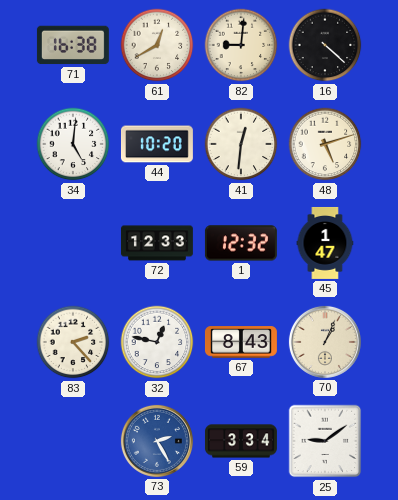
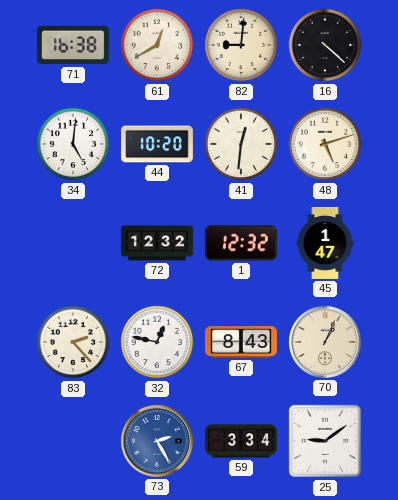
72: 12:33 -> 12:32 (157, 243)
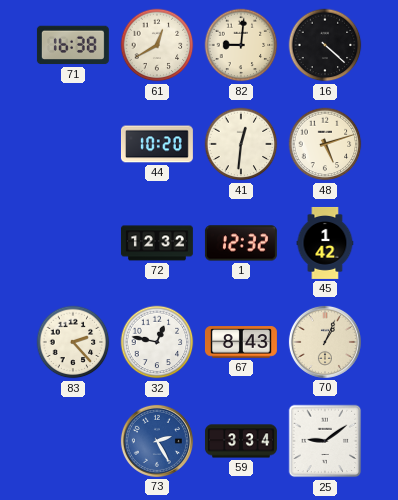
34: 5:01 -> none (73, 144)
45: 1:47 -> 1:42 (325, 243)
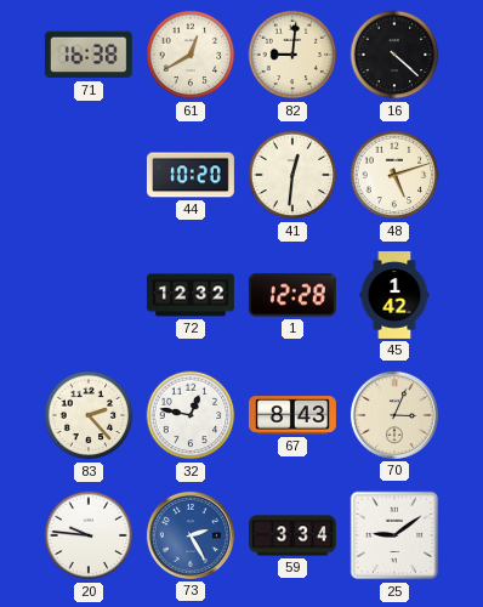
1: 12:32 -> 12:28 (292, 295)
70: 1:04 -> 3:04 (394, 415)
20: none -> 9:46 (89, 535)
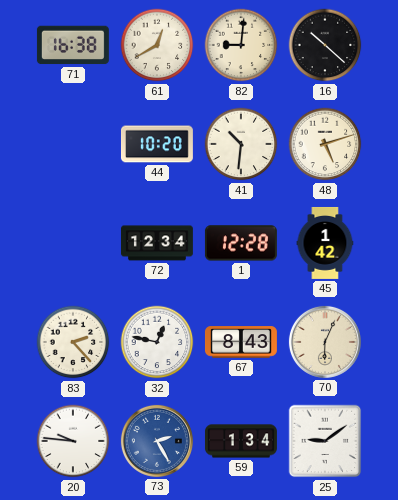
16: 4:22 -> 10:22 (325, 45)
41: 12:31 -> 10:31 (241, 144)
72: 12:32 -> 12:34 (157, 243)
70: 3:04 -> 6:04 (325, 342)
59: 3:34 -> 1:34 (241, 441)
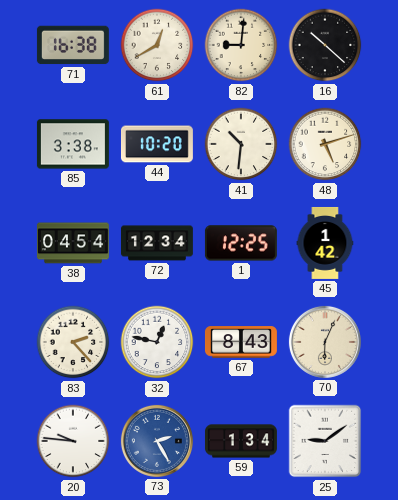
85: none -> 3:38 (73, 144)
38: none -> 04:54 (73, 243)
1: 12:28 -> 12:25 (241, 243)
